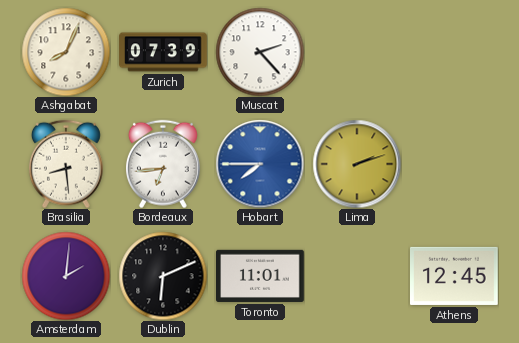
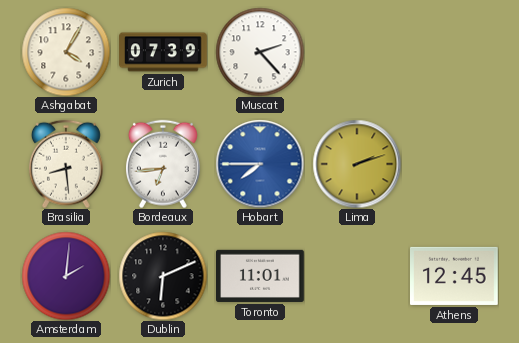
Ashgabat: 8:04 -> 4:05 (66, 52)
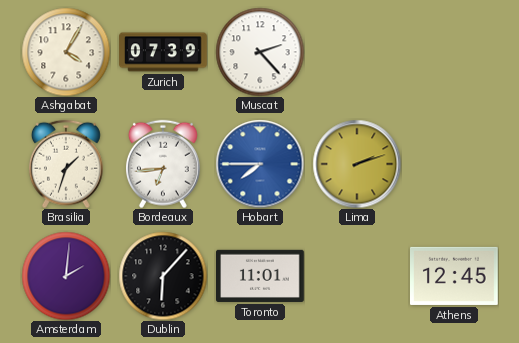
Brasilia: 8:29 -> 1:33 (66, 164)
Dublin: 6:11 -> 6:07 (163, 276)
